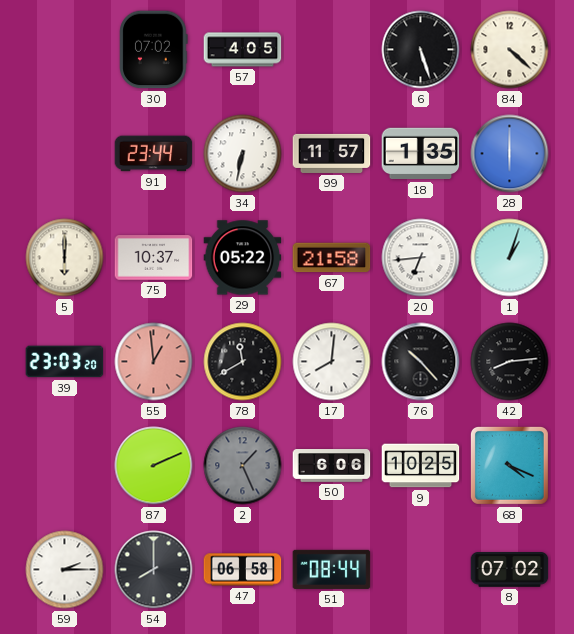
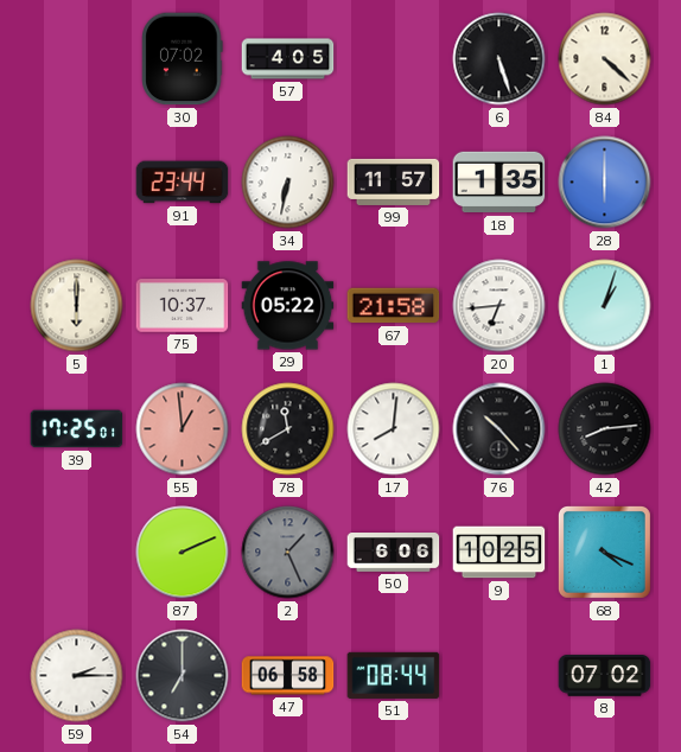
39: 23:03 -> 17:25 (77, 429)
54: 8:00 -> 7:00 (183, 676)
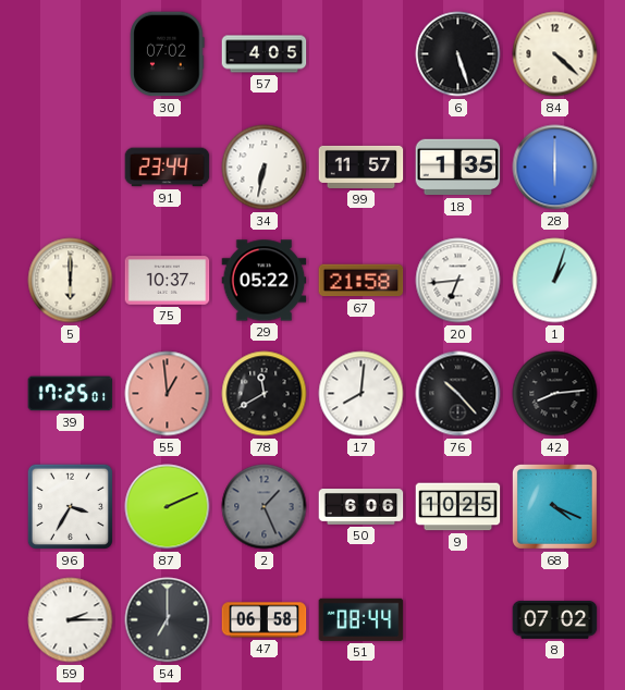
96: none -> 3:35 (70, 506)
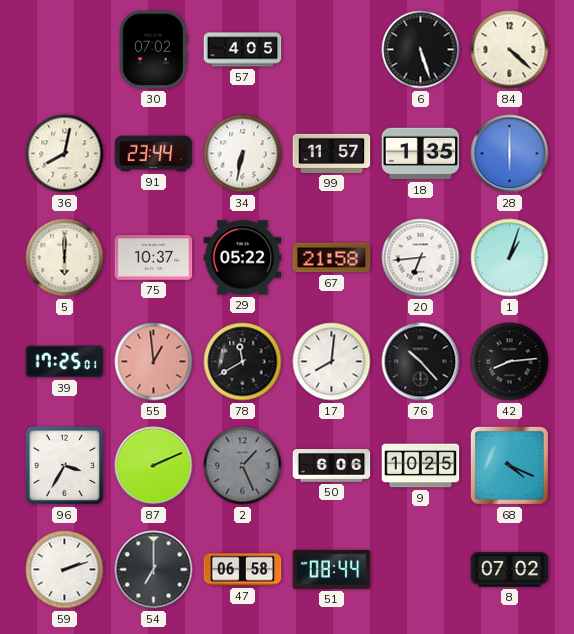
36: none -> 8:02 (65, 154)
59: 2:15 -> 2:12 (65, 570)
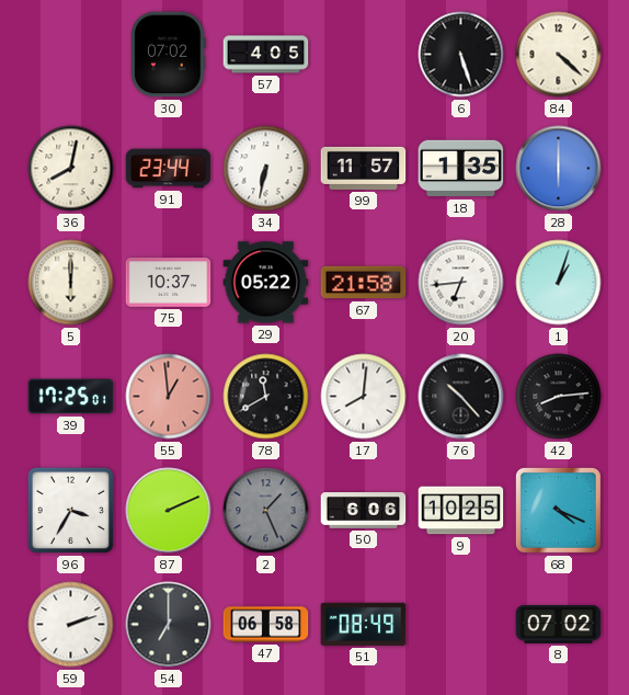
51: 08:44 -> 08:49 (364, 624)
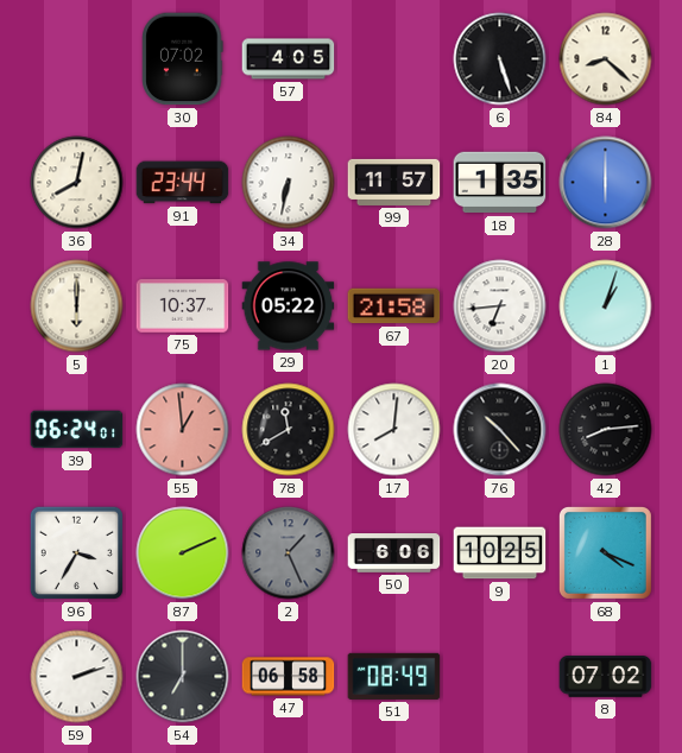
84: 4:22 -> 8:22 (606, 59)
39: 17:25 -> 06:24 (77, 430)
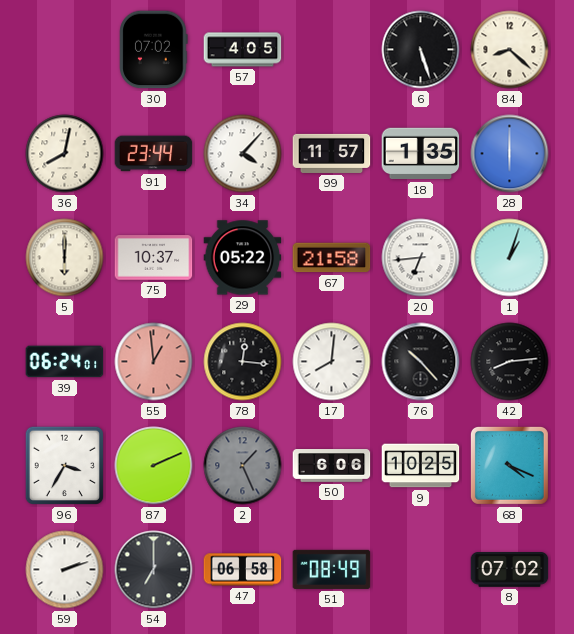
34: 6:32 -> 4:07 (243, 154)
78: 11:40 -> 12:16 (243, 362)
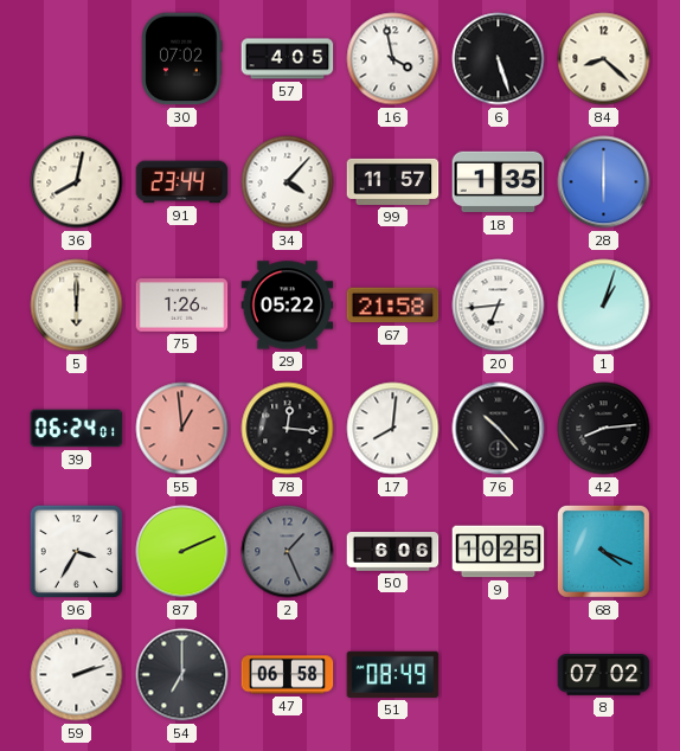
16: none -> 3:58 (393, 59)
75: 10:37 -> 1:26 (182, 306)
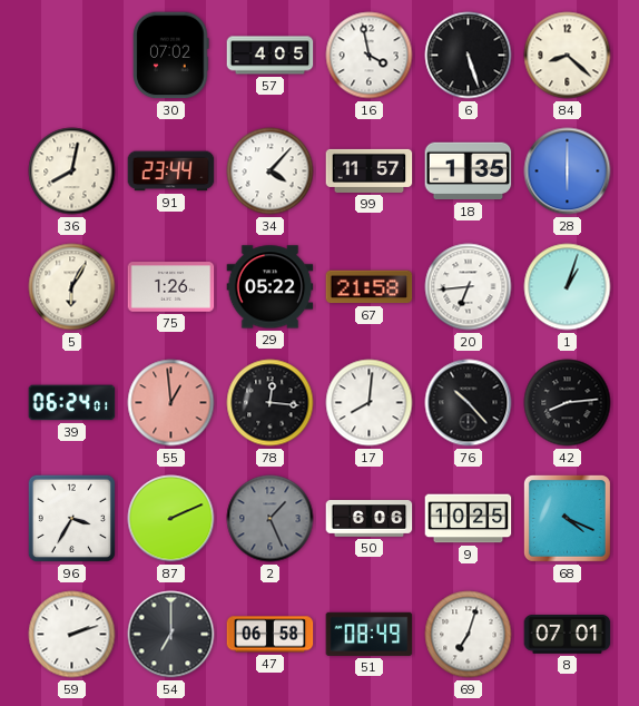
5: 6:00 -> 6:05 (72, 287)
69: none -> 7:03 (469, 635)
8: 07:02 -> 07:01 (568, 635)
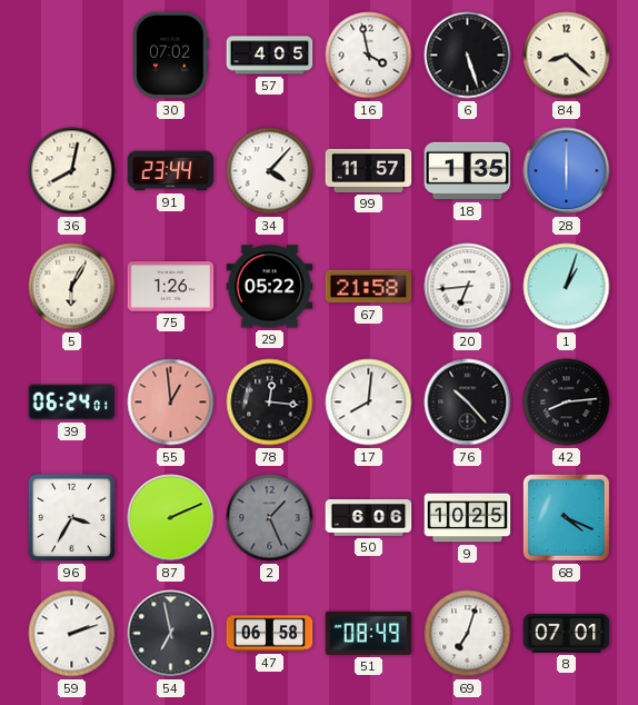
54: 7:00 -> 6:58 (171, 634)
